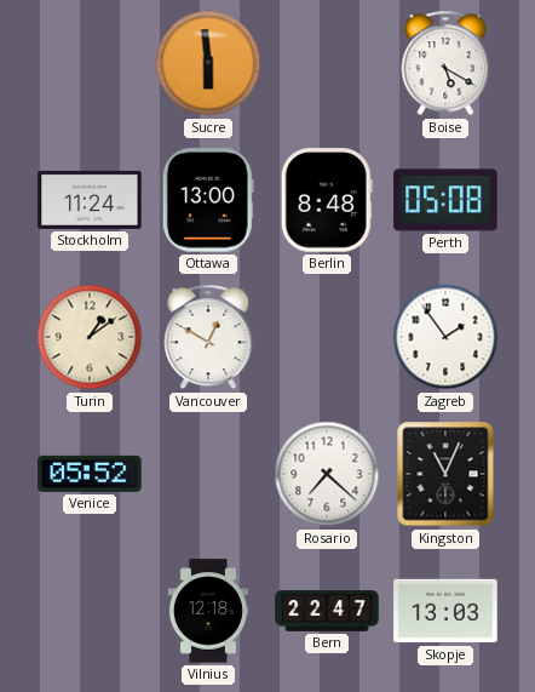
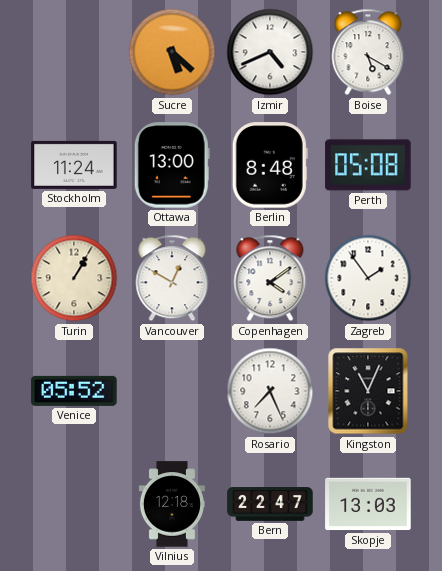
Sucre: 5:59 -> 5:22 (172, 52)
Izmir: none -> 4:41 (270, 52)
Turin: 1:09 -> 1:05 (74, 278)
Copenhagen: none -> 4:09 (270, 278)
Rosario: 7:22 -> 7:26 (270, 391)
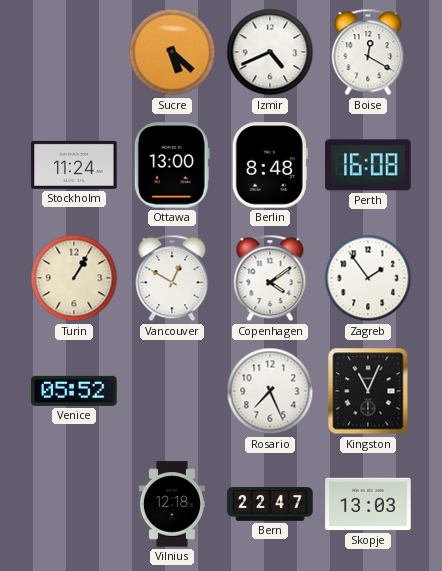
Boise: 5:20 -> 12:20 (368, 52)
Perth: 05:08 -> 16:08 (368, 165)
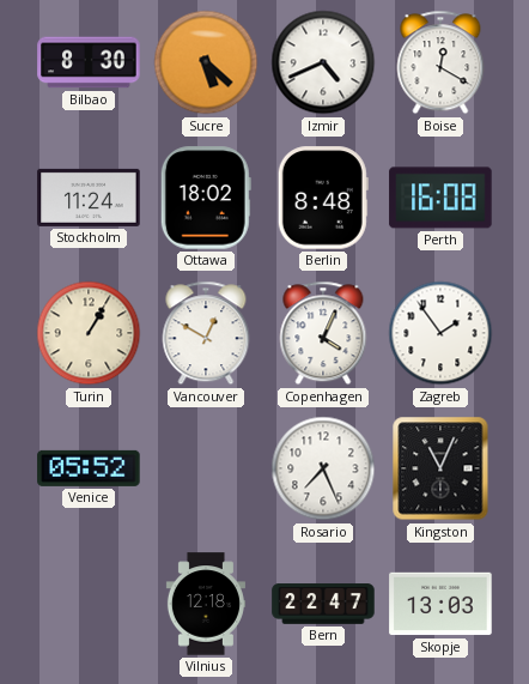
Bilbao: none -> 8:30 (89, 62)
Ottawa: 13:00 -> 18:02 (206, 198)
Copenhagen: 4:09 -> 4:04 (323, 333)
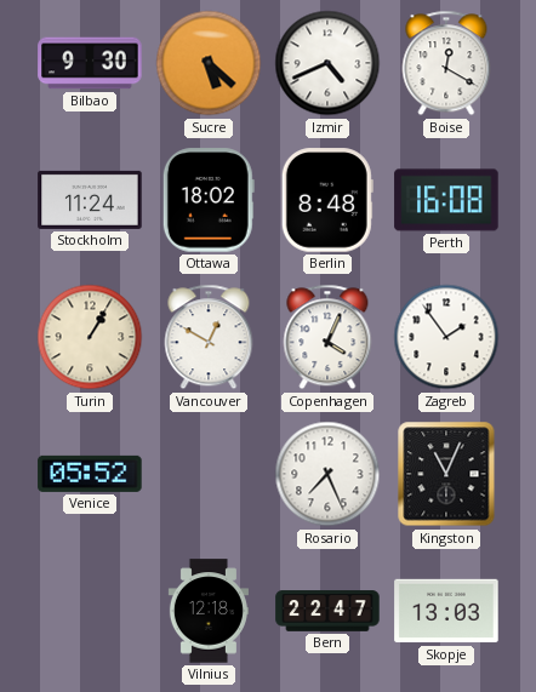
Bilbao: 8:30 -> 9:30 (90, 63)
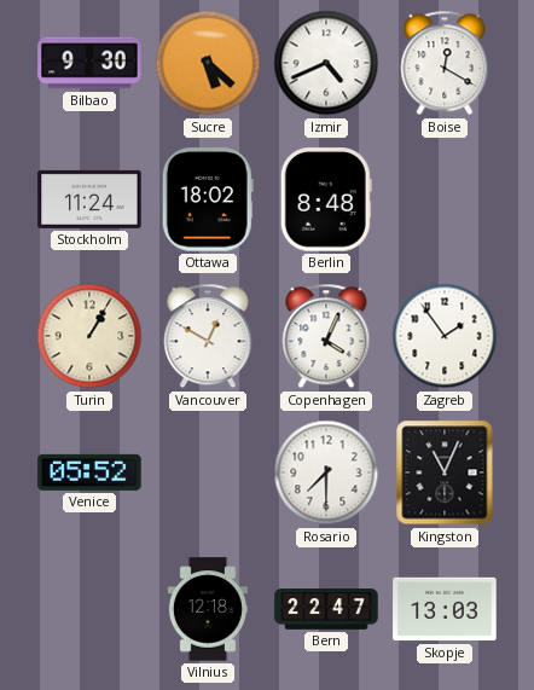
Perth: 16:08 -> none (446, 200)
Rosario: 7:26 -> 7:30 (326, 472)
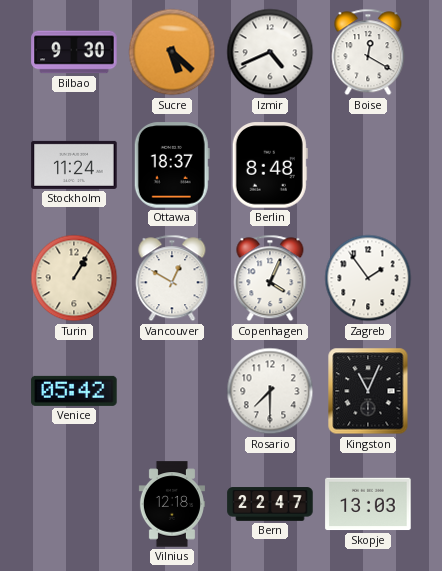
Ottawa: 18:02 -> 18:37 (172, 165)
Venice: 05:52 -> 05:42 (74, 391)
